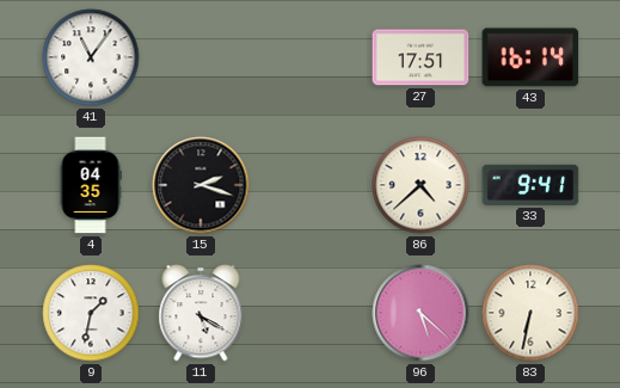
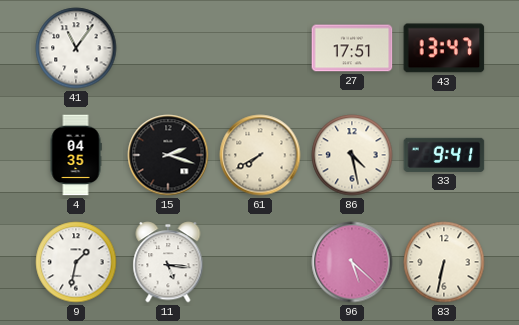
43: 16:14 -> 13:47 (444, 48)
61: none -> 7:40 (260, 155)
86: 4:38 -> 4:28 (352, 155)
11: 5:20 -> 5:16 (168, 262)
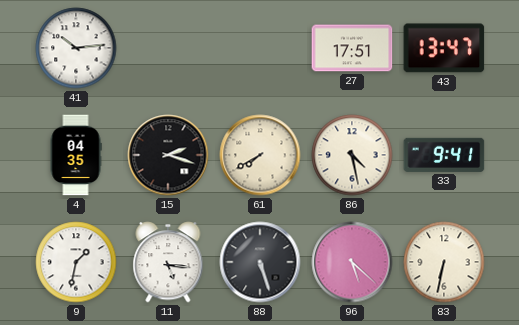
41: 11:06 -> 10:14 (76, 48)
88: none -> 5:27 (260, 262)
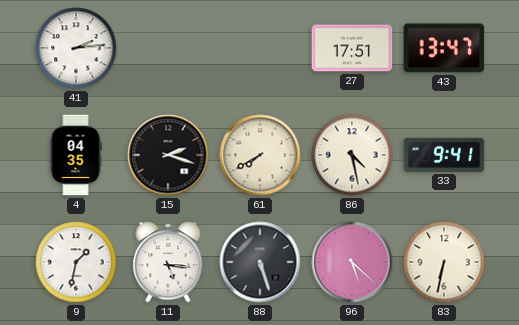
41: 10:14 -> 2:14 (76, 48)
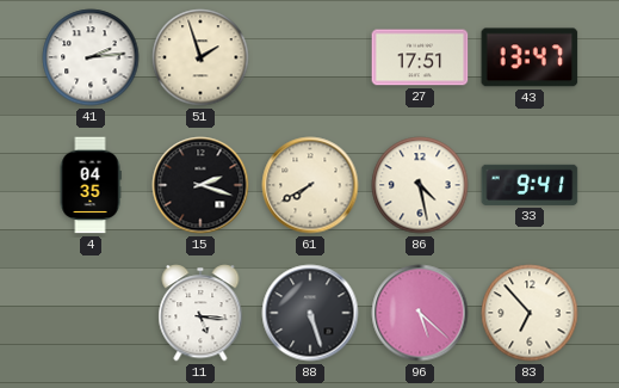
51: none -> 1:57 (200, 57)
9: 1:32 -> none (76, 262)
83: 6:32 -> 6:53 (530, 313)
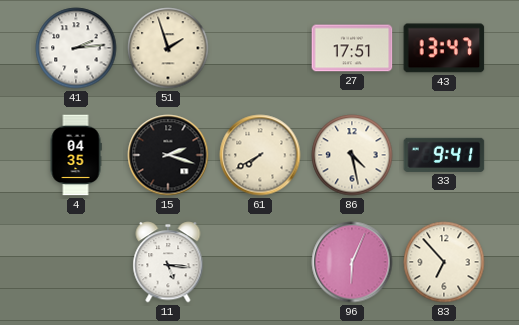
88: 5:27 -> none (310, 313)
96: 5:22 -> 6:04 (352, 262)
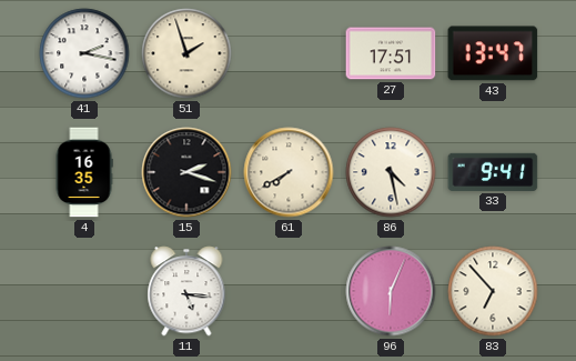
41: 2:14 -> 2:17 (84, 53)
4: 04:35 -> 16:35 (84, 172)
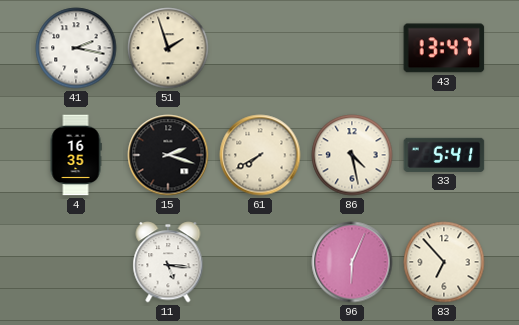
27: 17:51 -> none (391, 53)
33: 9:41 -> 5:41 (444, 155)
